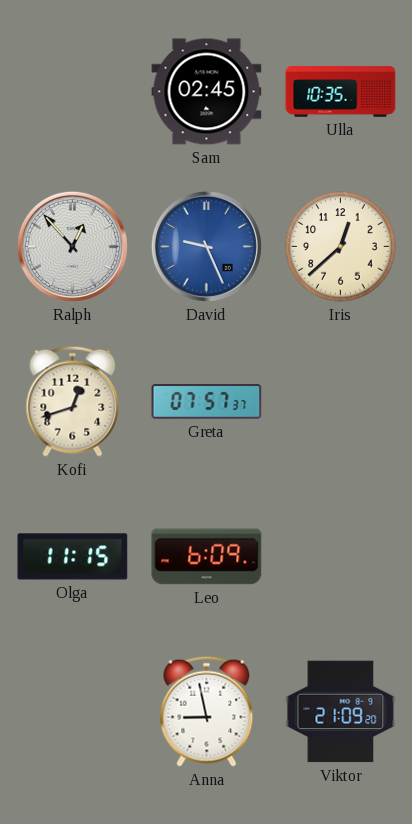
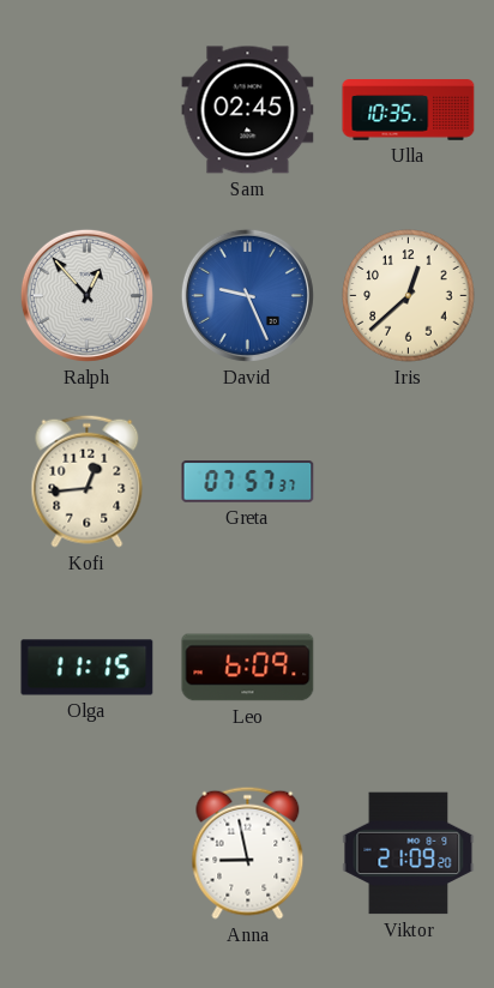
Kofi: 12:42 -> 12:44 (88, 481)
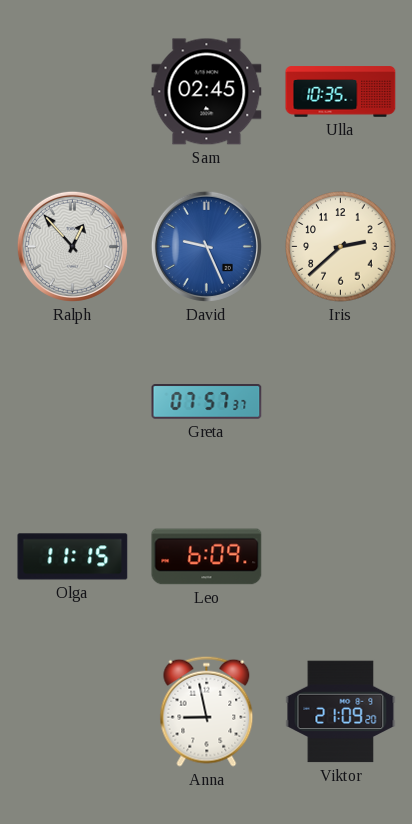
Iris: 12:38 -> 2:38 (341, 247)
Kofi: 12:44 -> none (88, 481)
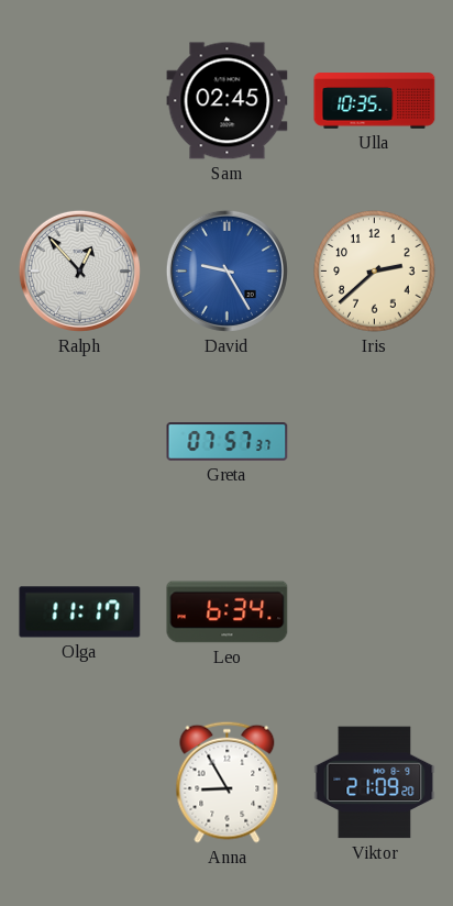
David: 9:26 -> 9:25 (226, 270)
Olga: 11:15 -> 11:17 (80, 612)
Leo: 6:09 -> 6:34 (228, 612)
Anna: 8:58 -> 8:55 (228, 782)
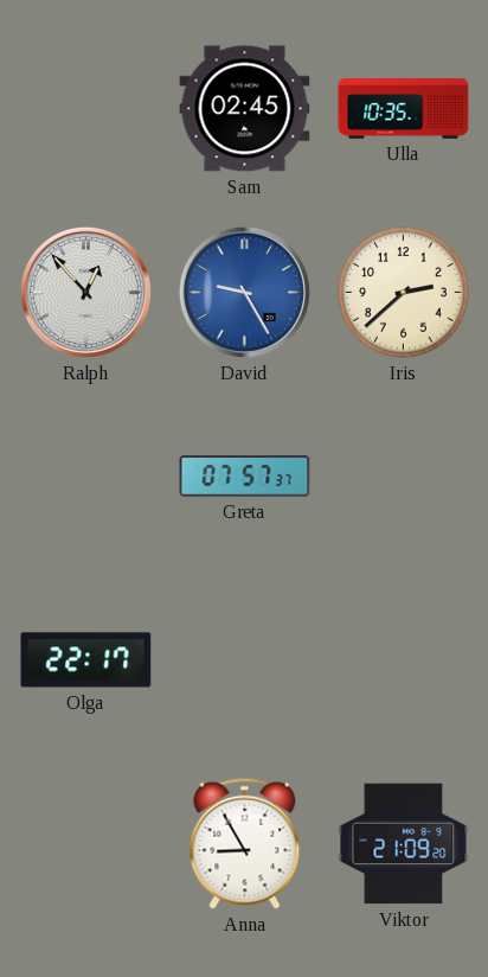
Olga: 11:17 -> 22:17 (86, 660)
Leo: 6:34 -> none (228, 612)
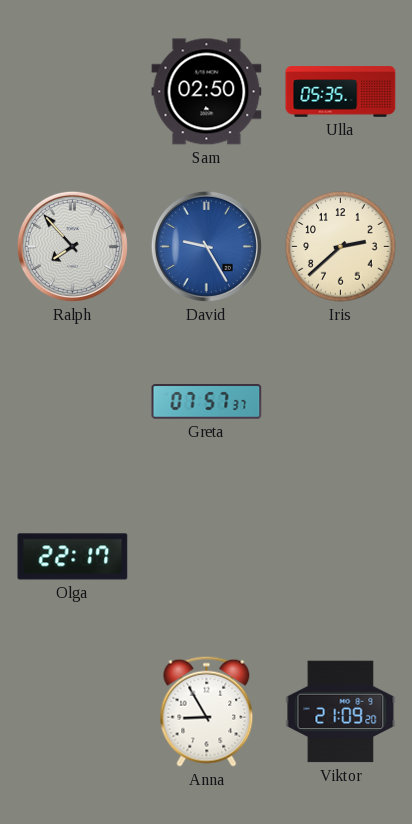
Sam: 02:45 -> 02:50 (207, 92)
Ulla: 10:35 -> 05:35 (341, 92)
Ralph: 12:53 -> 7:53 (72, 246)
